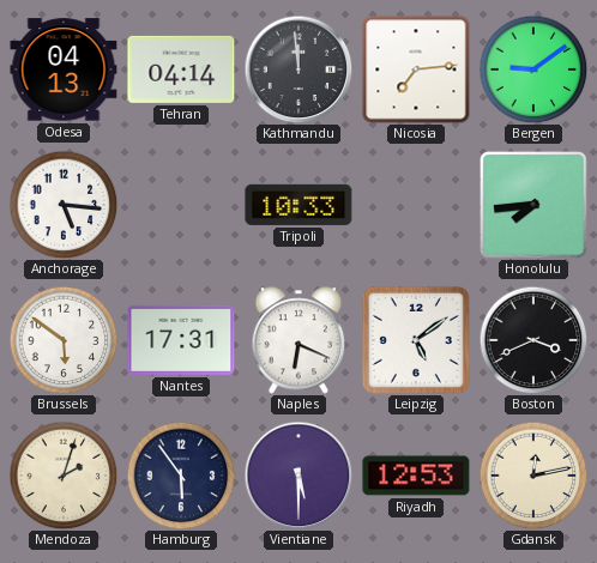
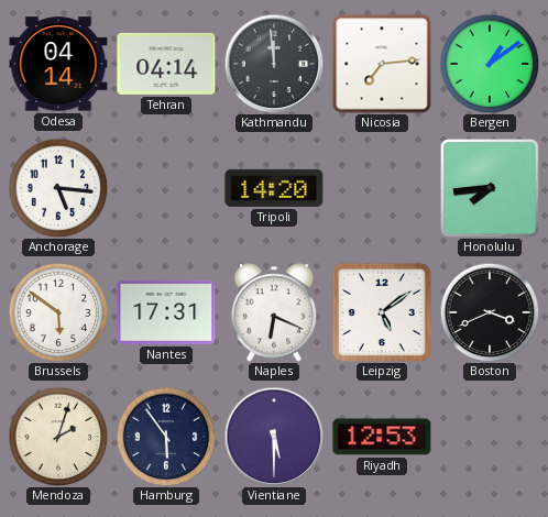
Odesa: 04:13 -> 04:14 (58, 64)
Bergen: 9:09 -> 1:09 (490, 64)
Tripoli: 10:33 -> 14:20 (274, 188)
Gdansk: 12:13 -> none (533, 476)
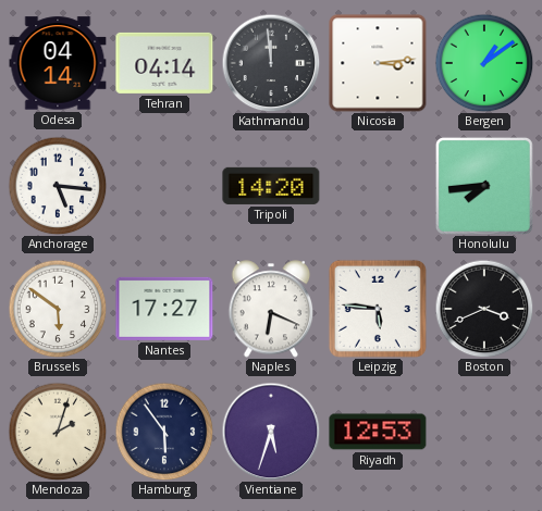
Nicosia: 7:14 -> 3:14 (378, 63)
Nantes: 17:31 -> 17:27 (164, 309)
Leipzig: 5:09 -> 5:46 (378, 309)
Vientiane: 5:30 -> 5:33 (271, 432)
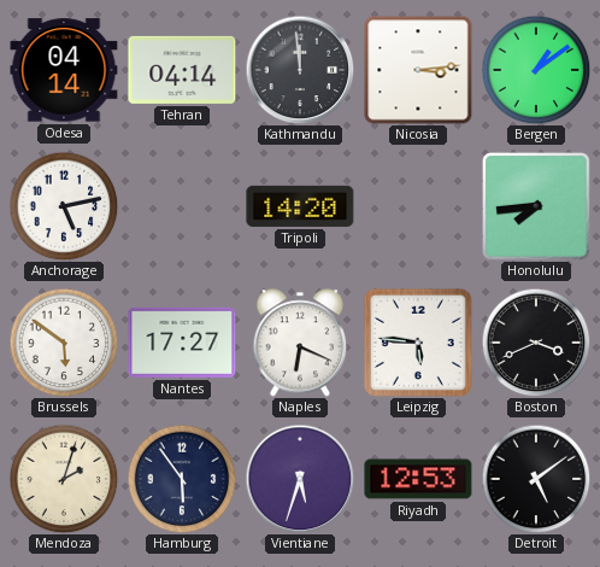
Anchorage: 5:16 -> 5:13 (64, 206)
Detroit: none -> 5:09 (536, 479)
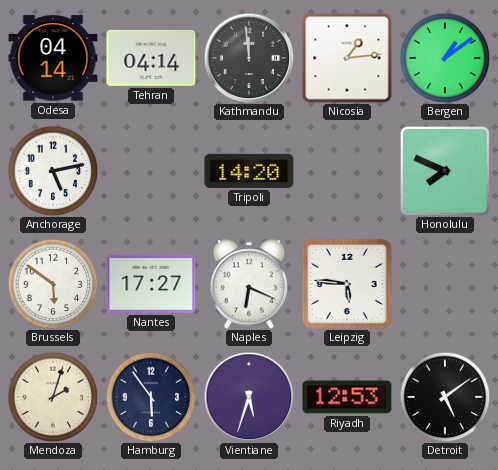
Nicosia: 3:14 -> 1:14 (347, 58)
Honolulu: 7:44 -> 7:49 (445, 171)
Boston: 3:41 -> none (536, 343)
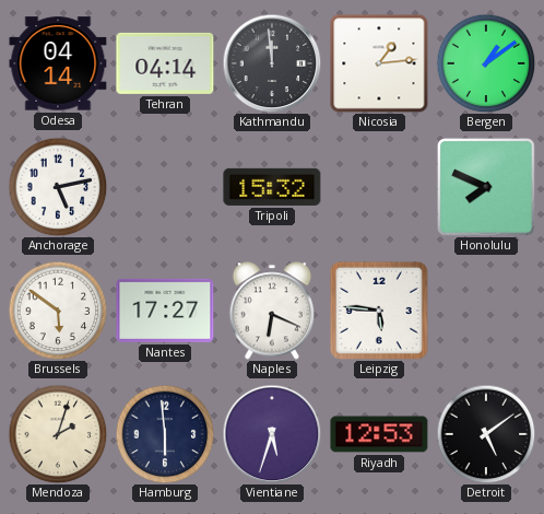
Tripoli: 14:20 -> 15:32 (272, 187)
Hamburg: 5:54 -> 5:59 (165, 434)
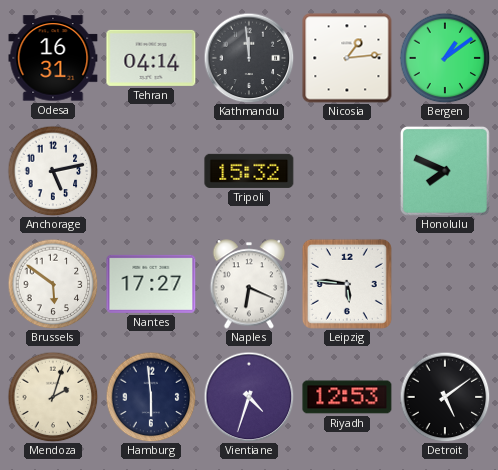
Odesa: 04:14 -> 16:31 (53, 58)
Vientiane: 5:33 -> 4:33 (249, 397)
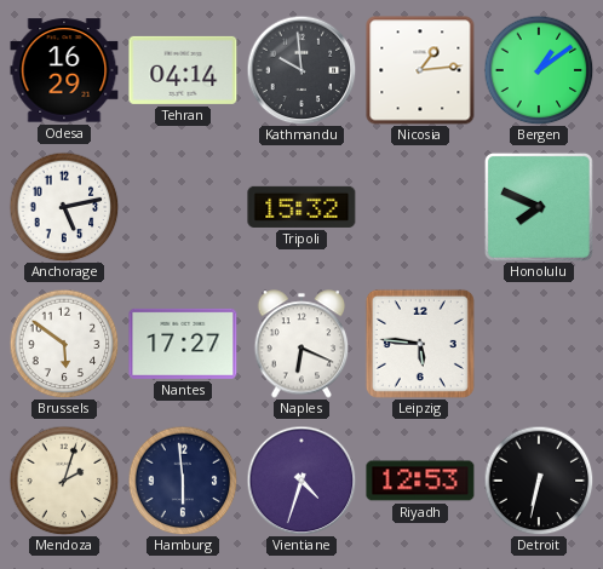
Odesa: 16:31 -> 16:29 (64, 70)
Kathmandu: 11:59 -> 9:59 (301, 70)
Detroit: 5:09 -> 6:32 (539, 481)
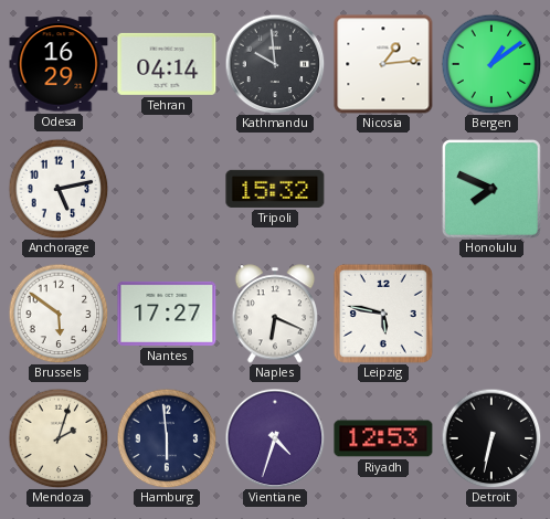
Leipzig: 5:46 -> 5:47 (383, 314)
